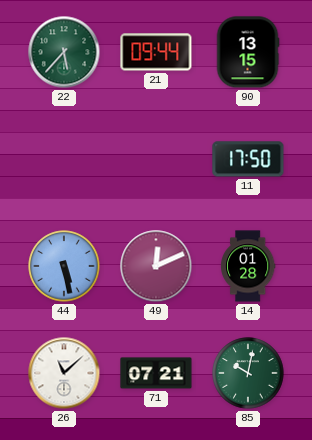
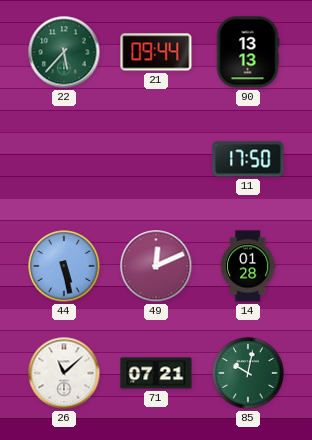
90: 13:15 -> 13:13 (248, 52)
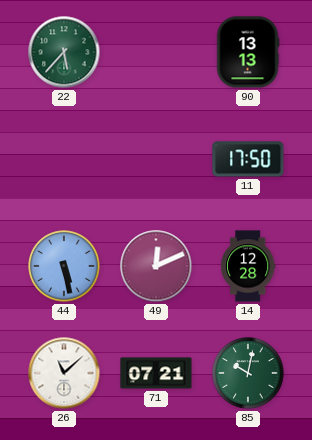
21: 09:44 -> none (156, 52)
14: 01:28 -> 12:28 (248, 266)
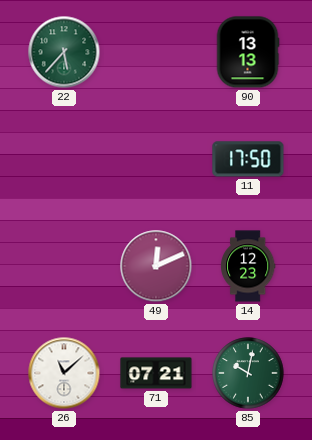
44: 5:28 -> none (64, 266)
14: 12:28 -> 12:23 (248, 266)
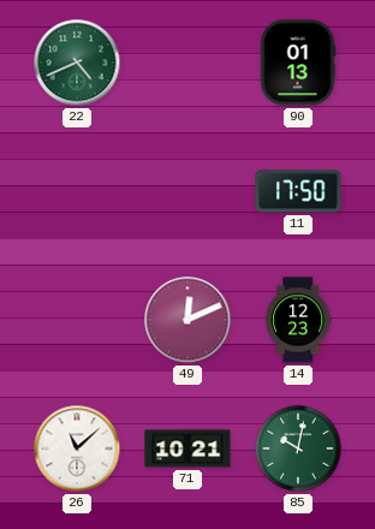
22: 5:37 -> 4:41 (77, 63)
90: 13:13 -> 01:13 (298, 63)
71: 07:21 -> 10:21 (187, 448)
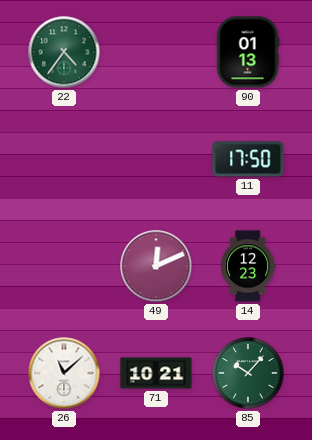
22: 4:41 -> 4:36 (64, 52)
85: 10:02 -> 10:07 (248, 373)
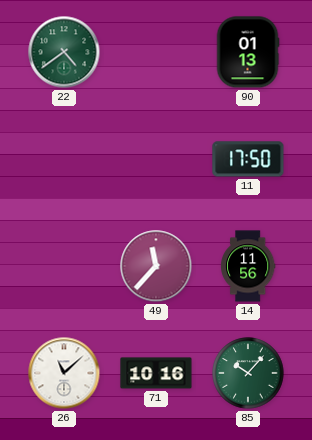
22: 4:36 -> 4:39 (64, 52)
49: 12:11 -> 11:37 (156, 266)
14: 12:23 -> 11:56 (248, 266)
71: 10:21 -> 10:16 (156, 373)
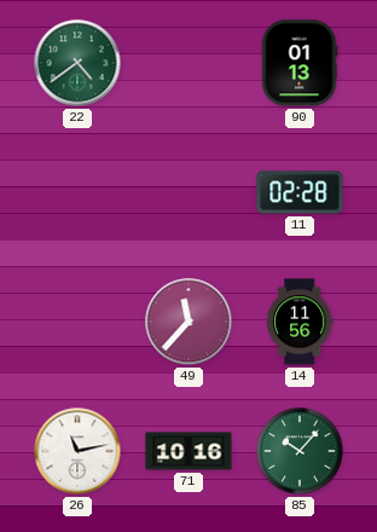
11: 17:50 -> 02:28 (300, 192)
26: 11:08 -> 11:13 (77, 451)
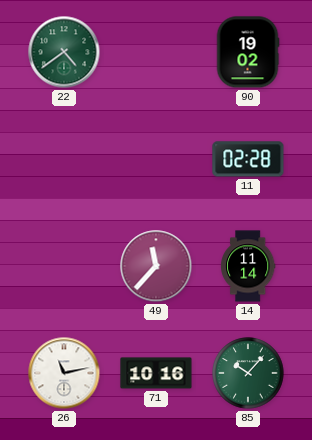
90: 01:13 -> 19:02 (248, 52)
14: 11:56 -> 11:14 (248, 266)
